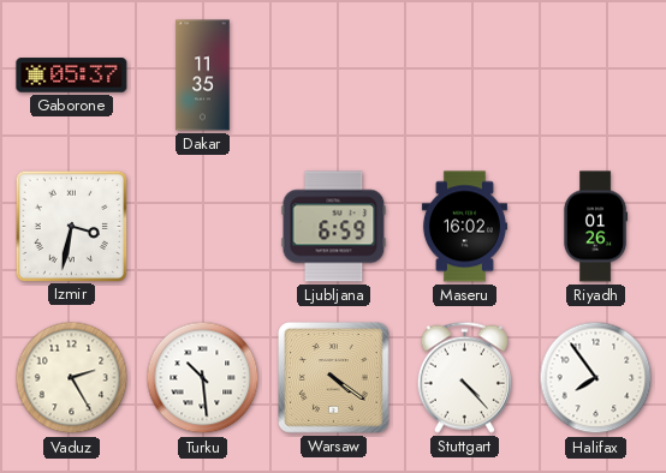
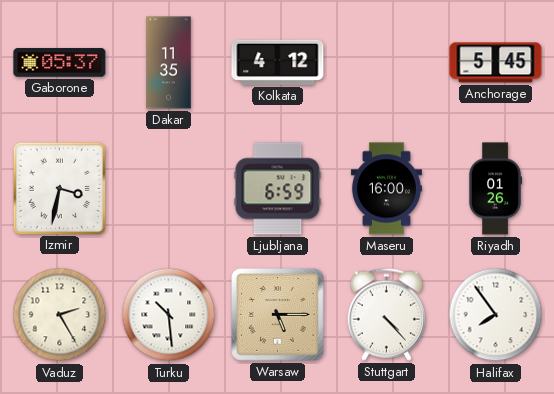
Kolkata: none -> 4:12 (278, 62)
Anchorage: none -> 5:45 (496, 63)
Maseru: 16:02 -> 16:00 (386, 189)
Warsaw: 4:21 -> 5:15 (278, 315)
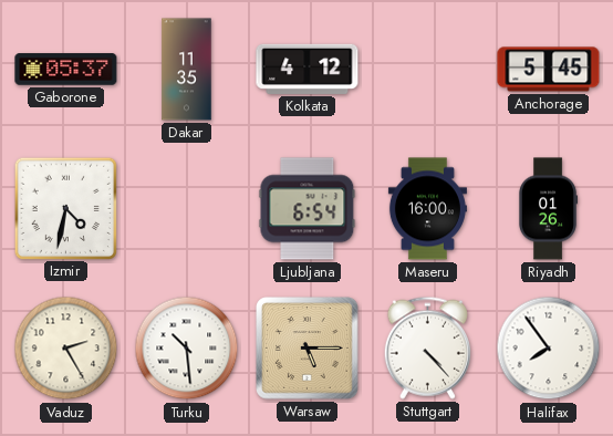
Izmir: 3:32 -> 4:32 (65, 208)
Ljubljana: 6:59 -> 6:54 (308, 209)
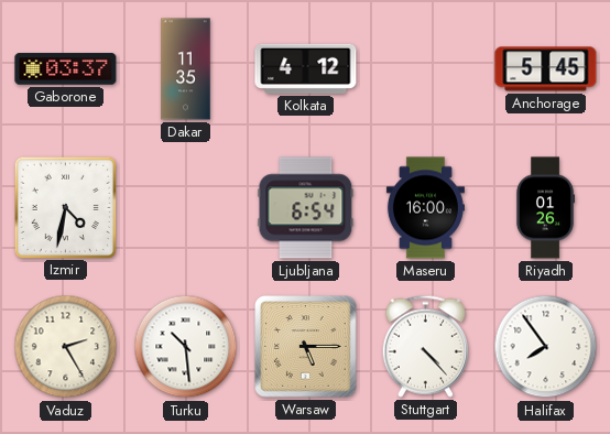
Gaborone: 05:37 -> 03:37 (66, 69)
